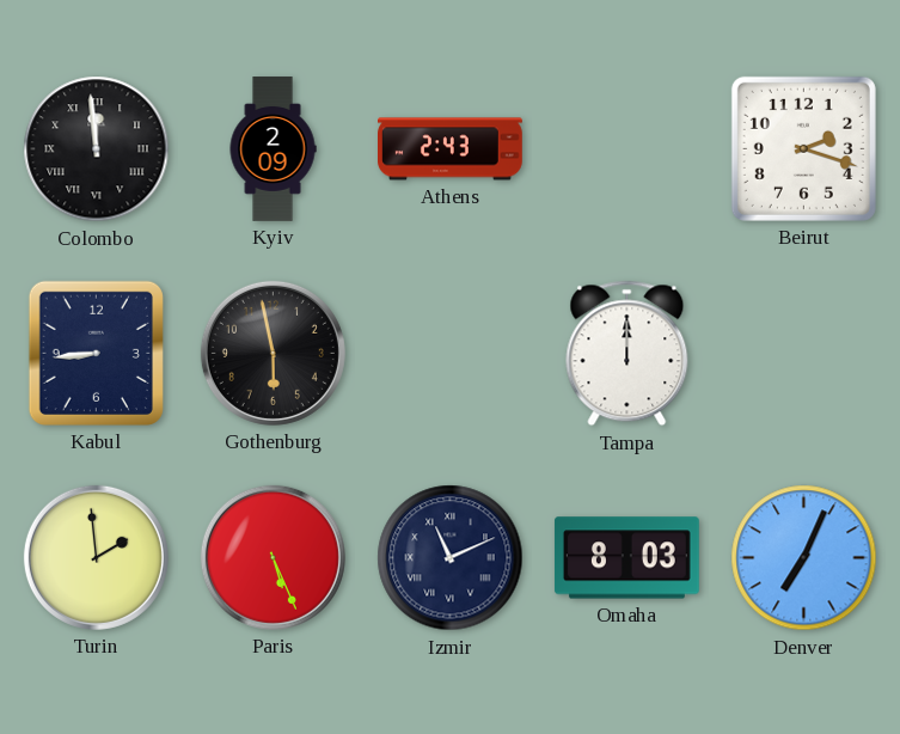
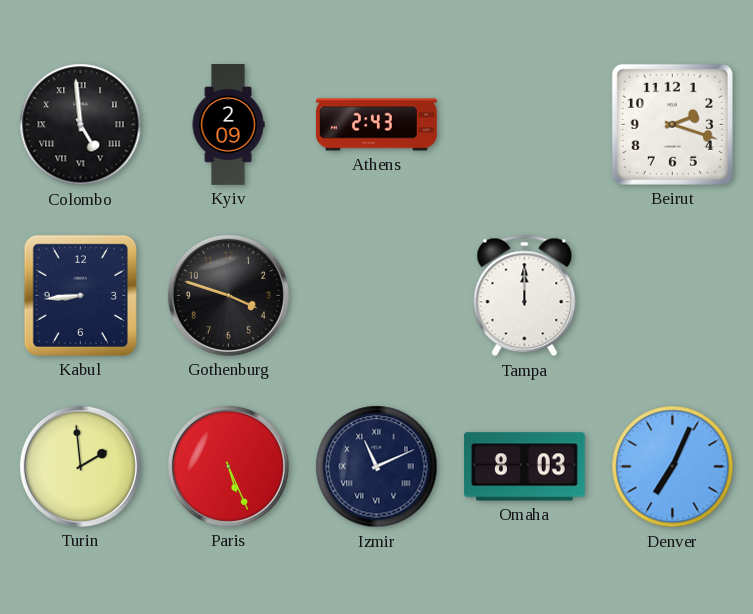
Colombo: 11:59 -> 4:59 (81, 125)
Gothenburg: 5:58 -> 3:48 (228, 295)
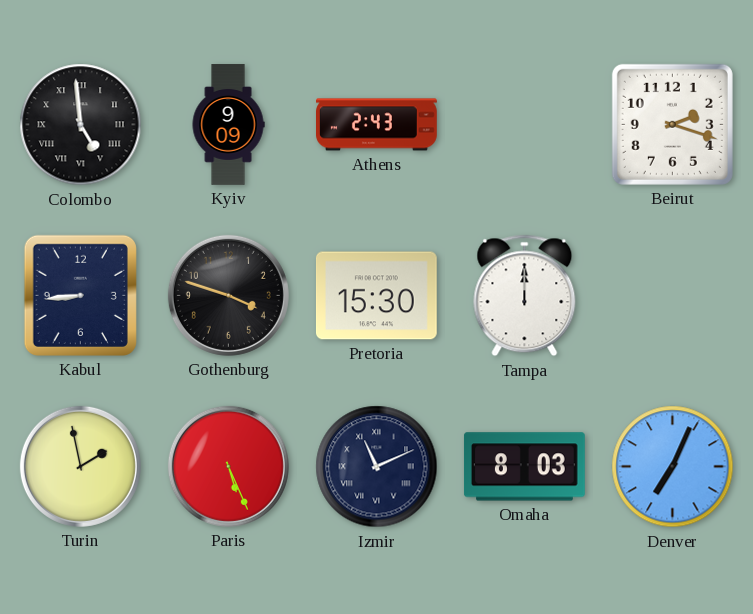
Kyiv: 2:09 -> 9:09 (228, 125)
Pretoria: none -> 15:30 (376, 296)
Turin: 1:59 -> 1:58 (80, 466)
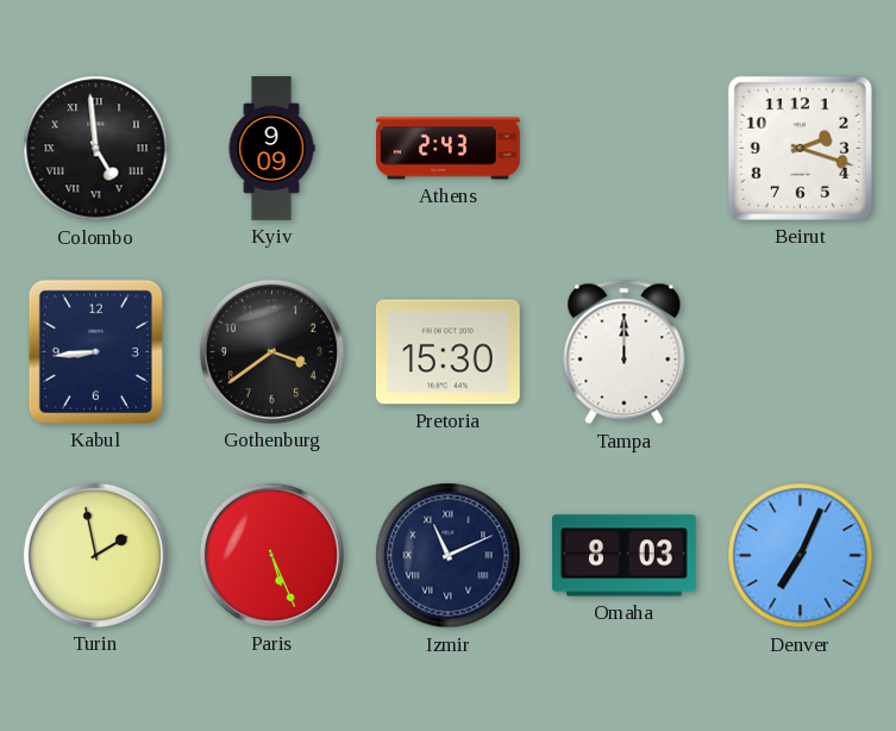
Gothenburg: 3:48 -> 3:39 (271, 351)
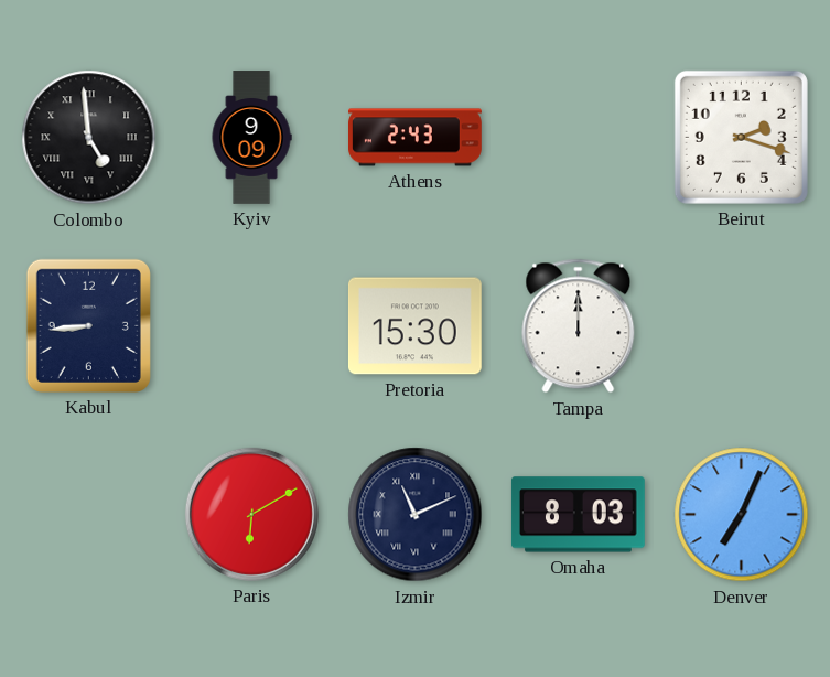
Gothenburg: 3:39 -> none (271, 351)
Turin: 1:58 -> none (95, 555)
Paris: 5:26 -> 6:10 (251, 514)
